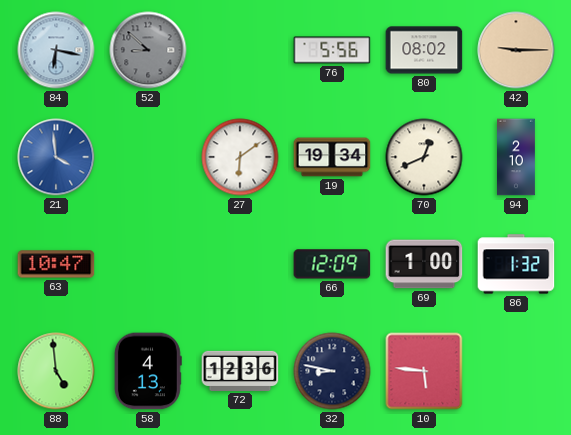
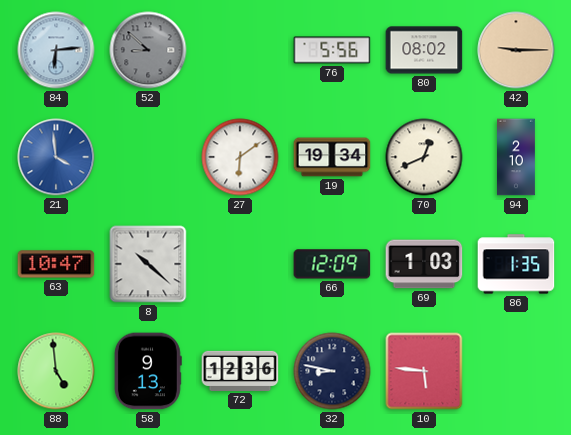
84: 6:17 -> 6:14 (56, 50)
8: none -> 10:22 (148, 264)
69: 1:00 -> 1:03 (424, 264)
86: 1:32 -> 1:35 (516, 264)
58: 4:13 -> 9:13 (148, 371)
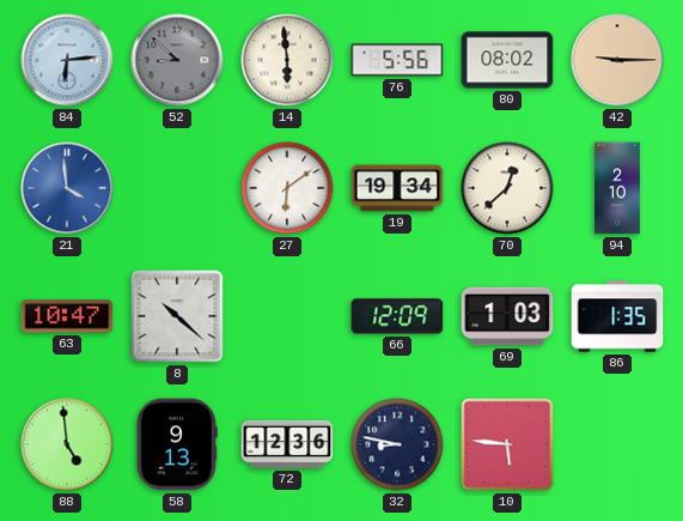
14: none -> 5:59 (287, 60)
70: 12:41 -> 12:38 (507, 188)
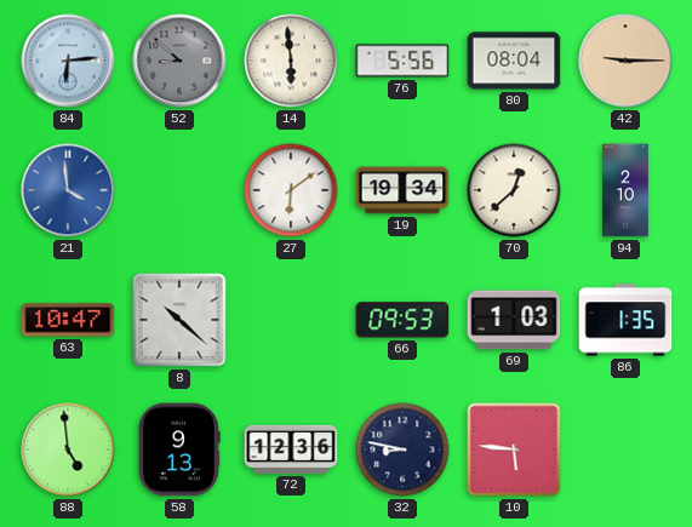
80: 08:02 -> 08:04 (514, 61)
66: 12:09 -> 09:53 (402, 320)
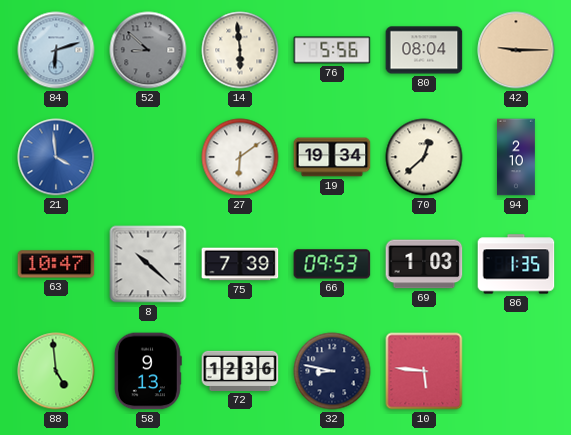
84: 6:14 -> 6:12 (56, 50)
75: none -> 7:39 (240, 264)
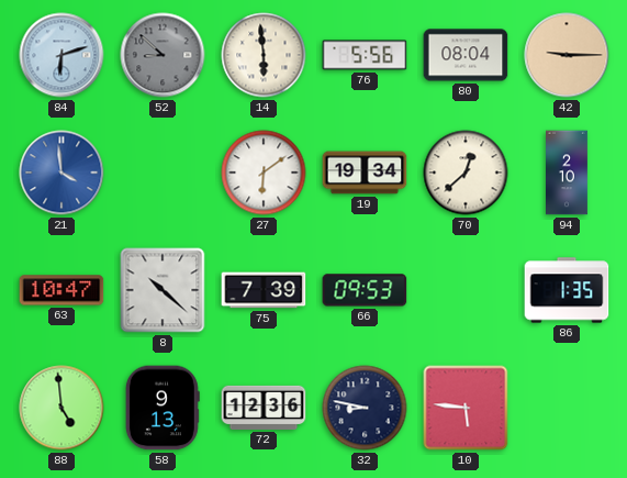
69: 1:03 -> none (424, 264)
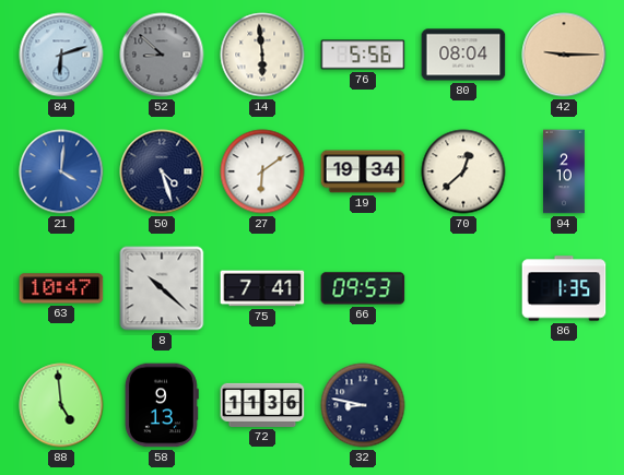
21: 3:59 -> 4:01 (61, 171)
50: none -> 4:27 (162, 171)
75: 7:39 -> 7:41 (262, 288)
72: 12:36 -> 11:36 (262, 405)
10: 5:46 -> none (466, 408)
